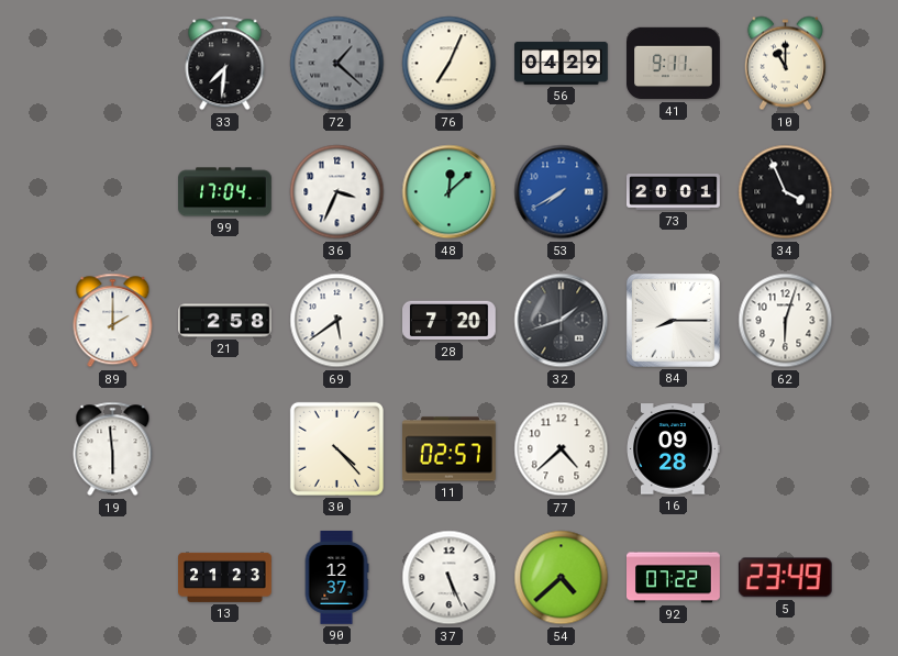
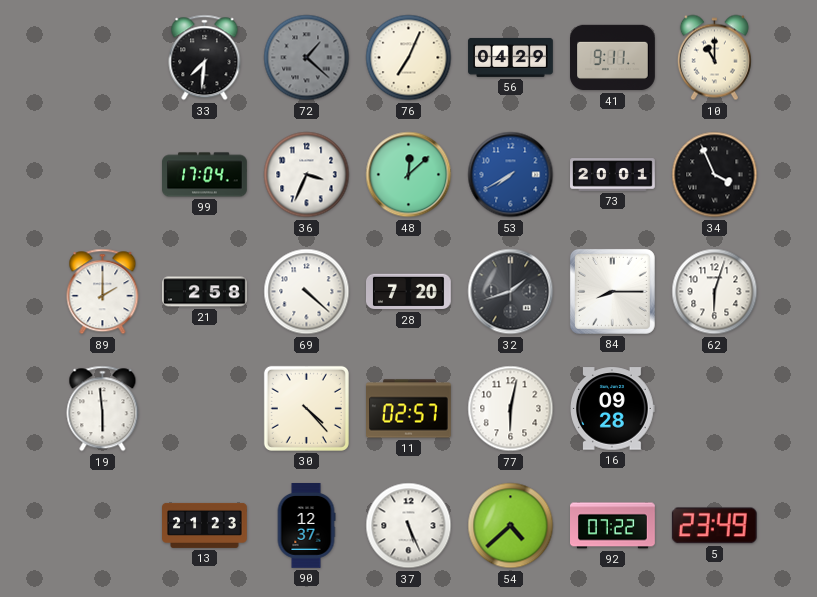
69: 5:39 -> 4:22 (307, 292)
77: 4:38 -> 6:02 (511, 409)
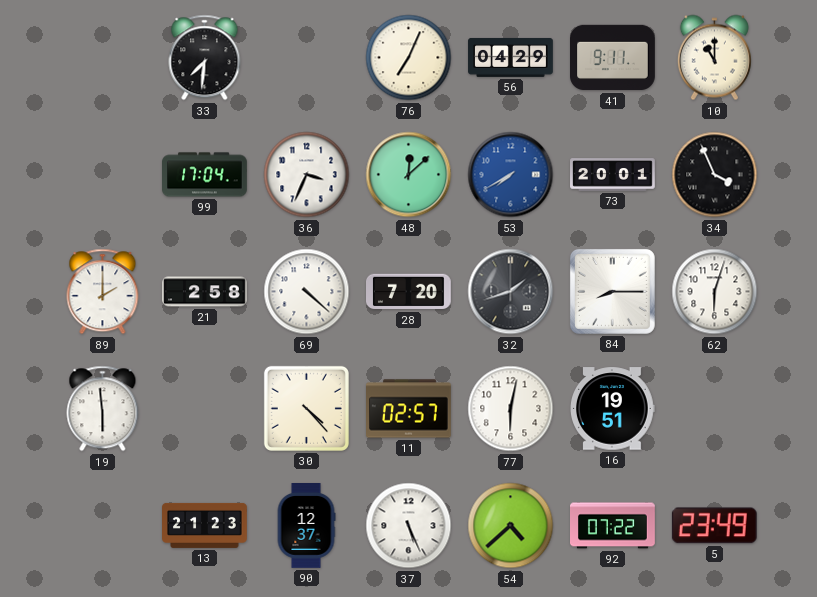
72: 1:22 -> none (307, 58)
16: 09:28 -> 19:51 (613, 409)
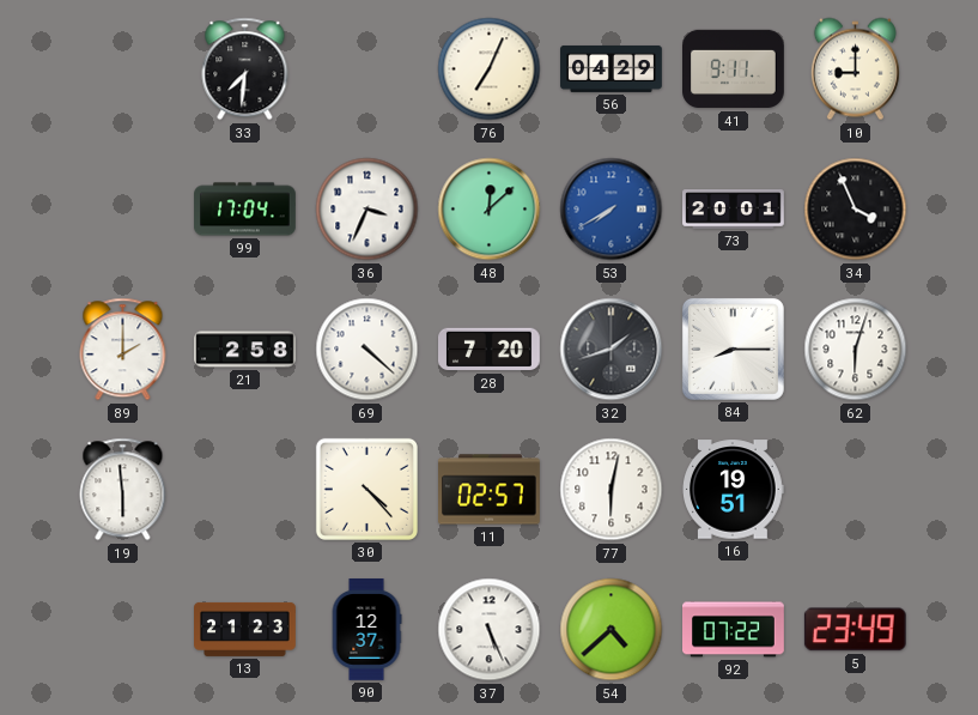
10: 11:00 -> 9:00 (855, 69)
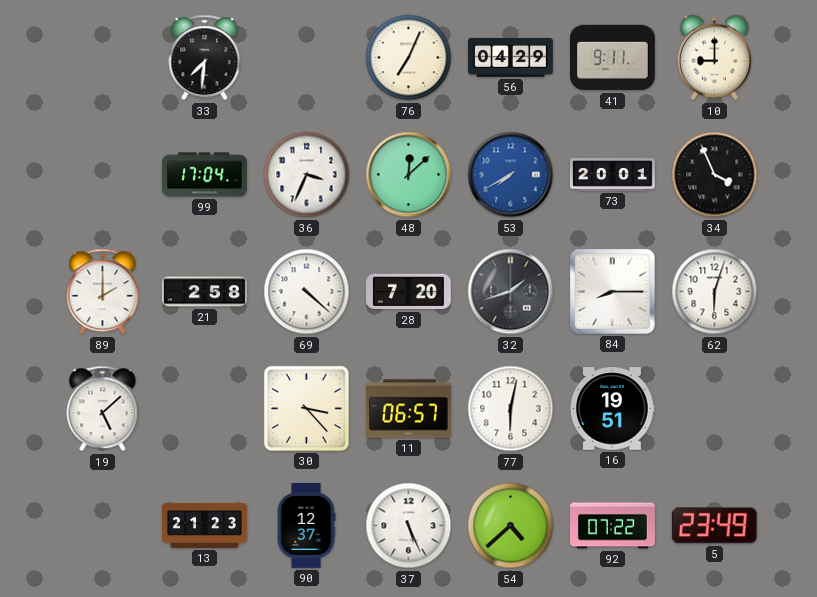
19: 5:59 -> 5:08 (103, 409)
30: 4:23 -> 3:23 (306, 408)
11: 02:57 -> 06:57 (409, 409)
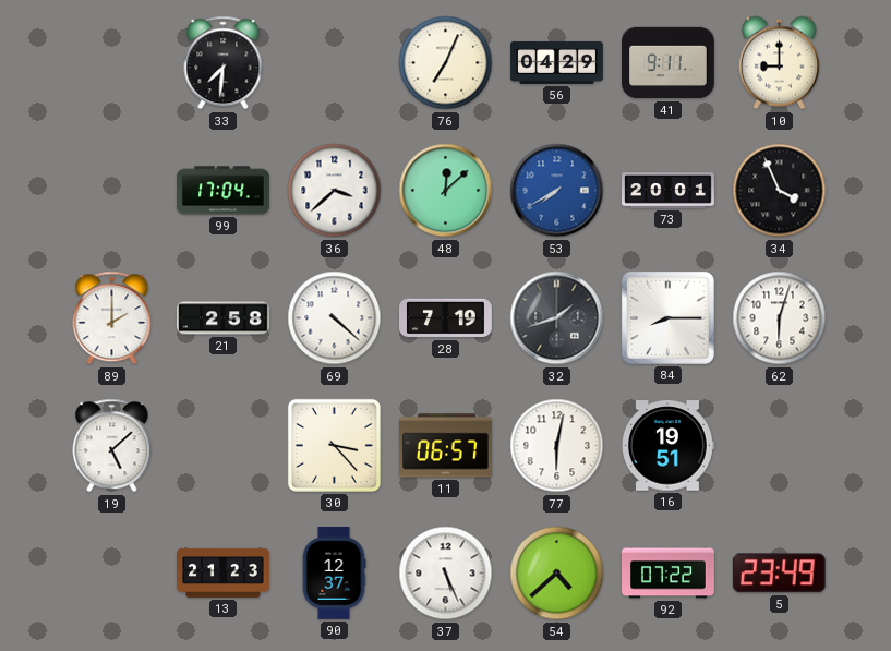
36: 3:34 -> 3:38 (335, 191)
28: 7:20 -> 7:19 (446, 318)
